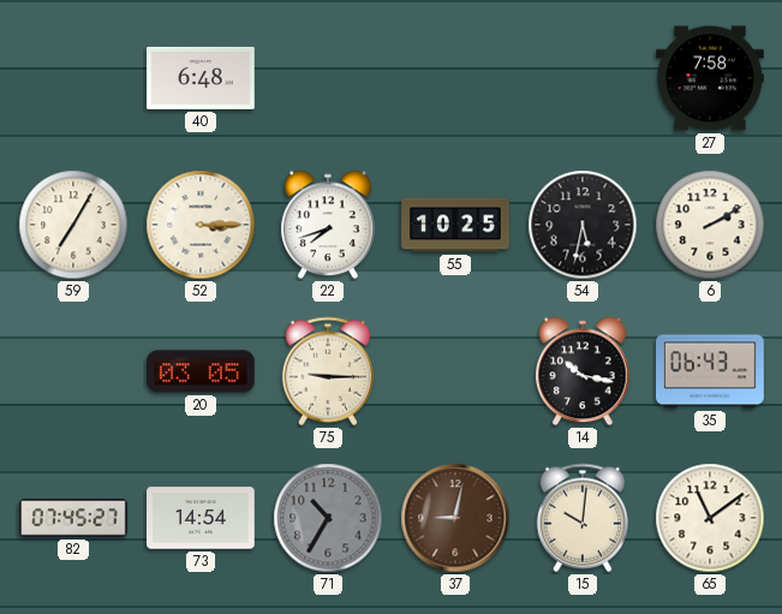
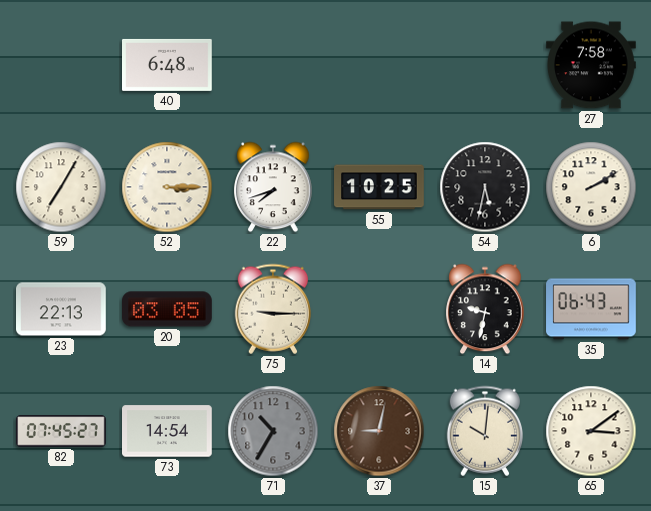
23: none -> 22:13 (62, 309)
14: 10:17 -> 9:32 (485, 309)
65: 11:09 -> 3:09 (591, 431)
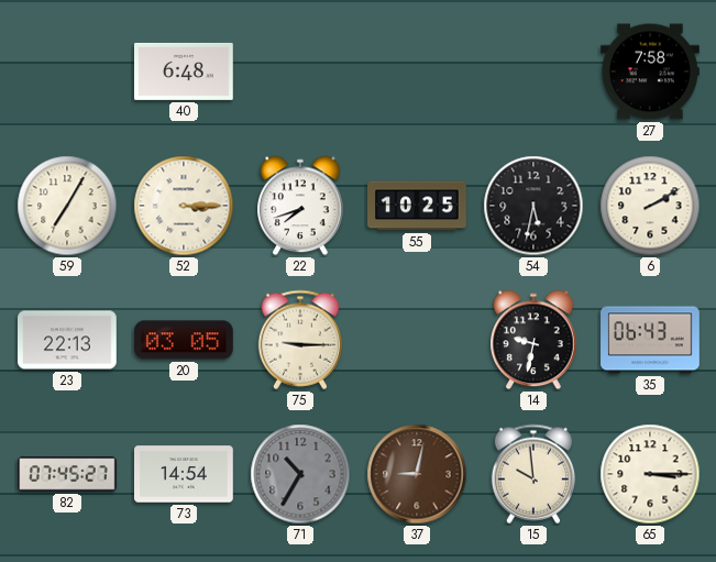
15: 10:01 -> 9:59 (532, 474)
65: 3:09 -> 3:15 (650, 474)
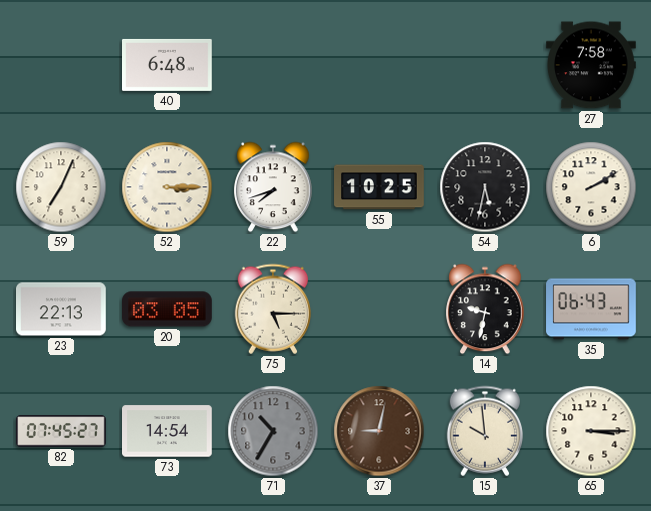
59: 7:05 -> 7:04 (61, 187)
75: 9:15 -> 5:15 (272, 309)
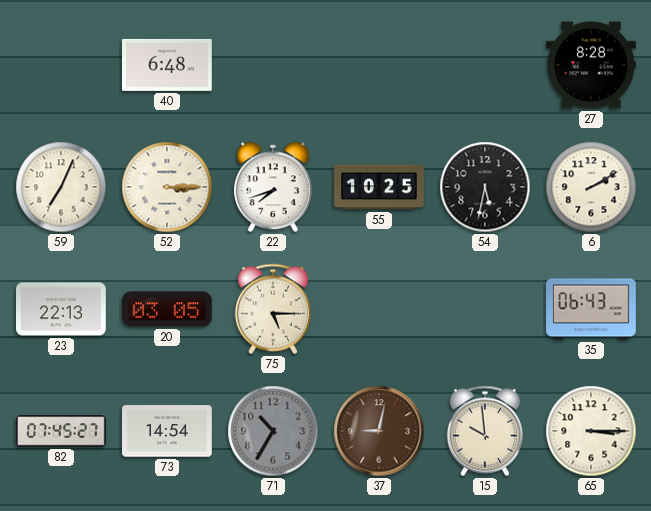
27: 7:58 -> 8:28 (592, 65)
14: 9:32 -> none (485, 309)
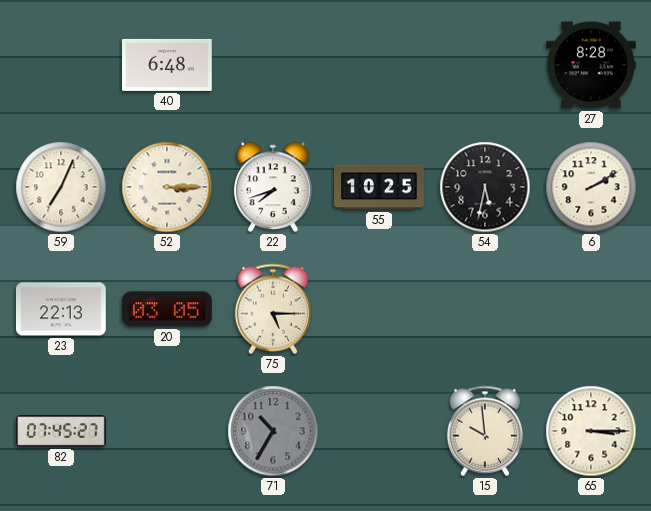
35: 06:43 -> none (591, 309)
73: 14:54 -> none (168, 431)
37: 9:02 -> none (379, 431)
